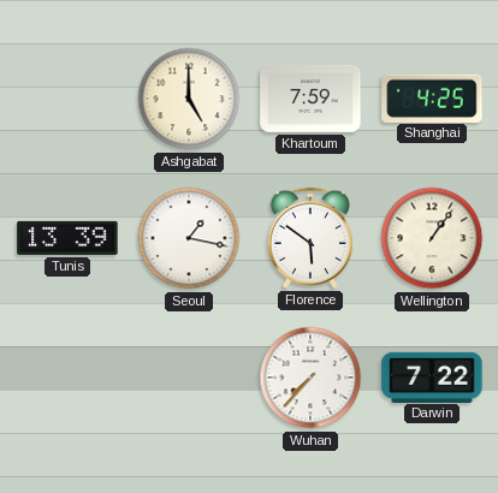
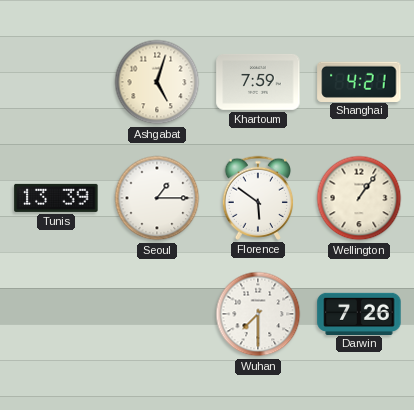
Ashgabat: 5:00 -> 5:03 (157, 82)
Shanghai: 4:25 -> 4:21 (359, 81)
Seoul: 1:17 -> 1:15 (157, 198)
Wuhan: 7:37 -> 7:30 (258, 314)
Darwin: 7:22 -> 7:26 (359, 313)
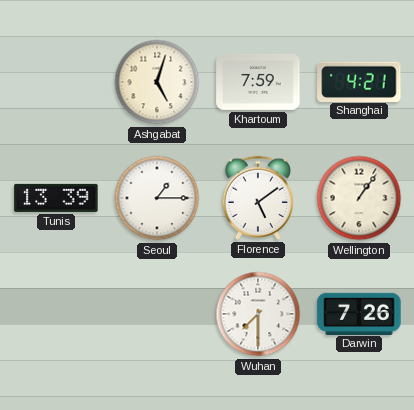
Florence: 5:51 -> 5:09 (258, 198)
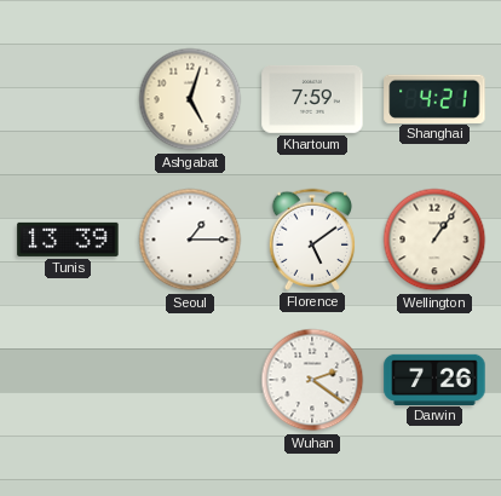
Wuhan: 7:30 -> 2:21 (312, 380)
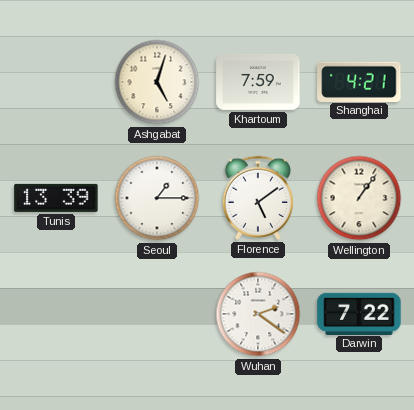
Darwin: 7:26 -> 7:22 (359, 313)
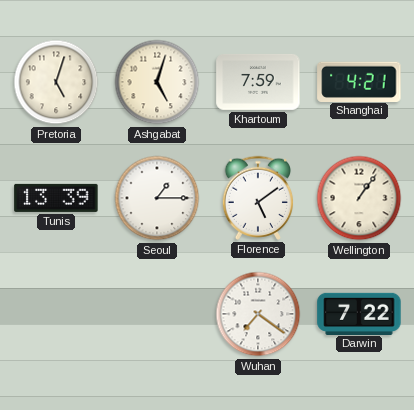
Pretoria: none -> 5:03 (56, 82)
Wuhan: 2:21 -> 7:21 (258, 314)
